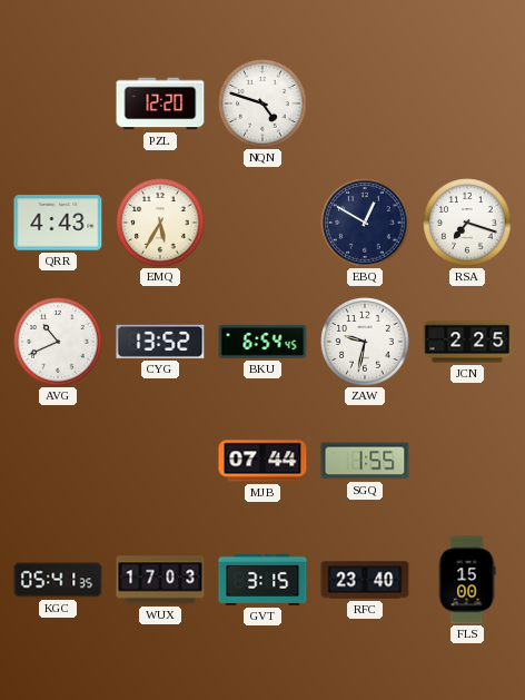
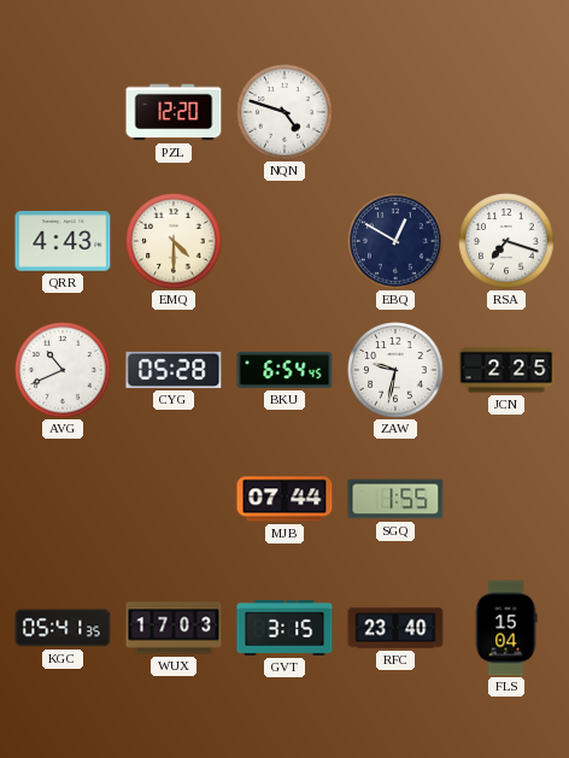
EMQ: 5:35 -> 4:30 (174, 241)
CYG: 13:52 -> 05:28 (174, 370)
FLS: 15:00 -> 15:04 (506, 628)
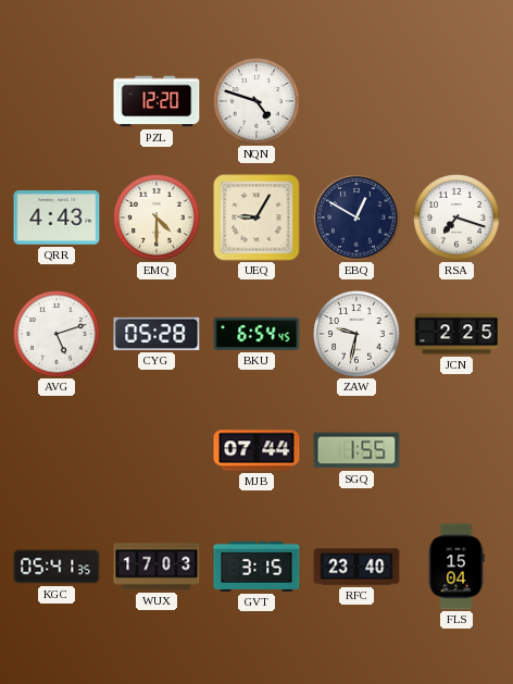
UEQ: none -> 9:05 (256, 217)
AVG: 10:41 -> 5:12 (57, 334)
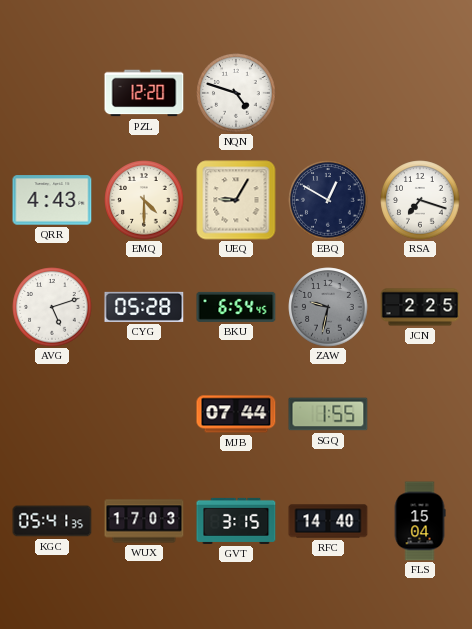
ZAW dial: white -> grey (328, 307)
RFC: 23:40 -> 14:40 (328, 521)
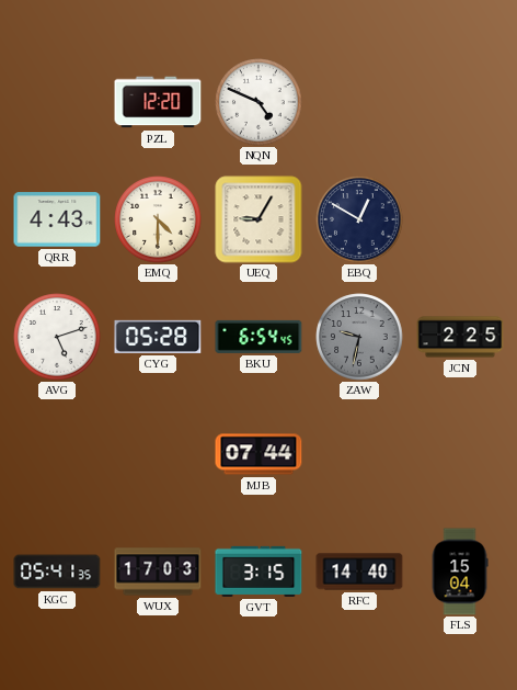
NQN: 4:48 -> 4:49 (258, 102)
RSA: 7:18 -> none (420, 200)
SGQ: 1:55 -> none (328, 414)
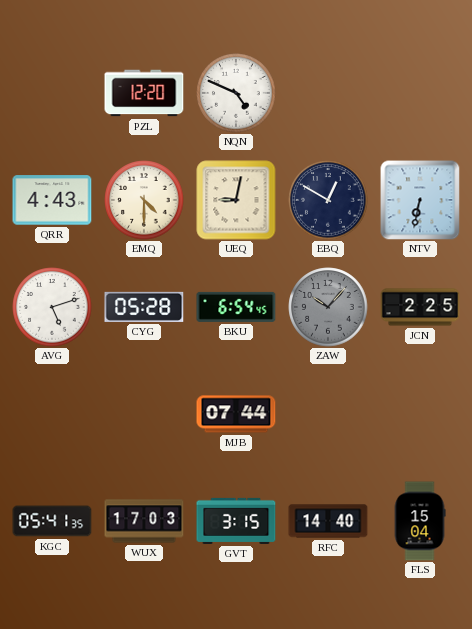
UEQ: 9:05 -> 9:02 (236, 200)
NTV: none -> 6:32 (420, 200)
ZAW: 9:32 -> 10:07 (328, 307)
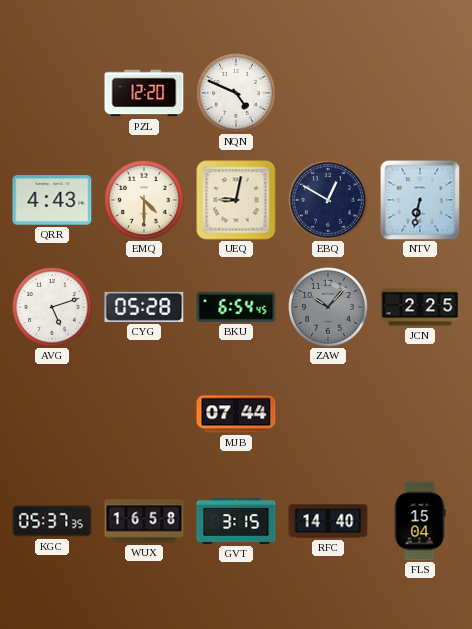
KGC: 05:41 -> 05:37 (52, 521)
WUX: 17:03 -> 16:58 (144, 521)
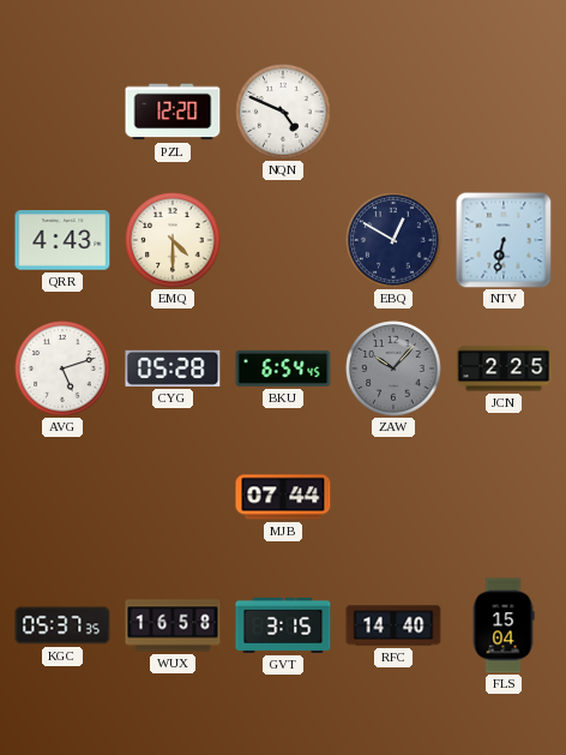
UEQ: 9:02 -> none (236, 200)
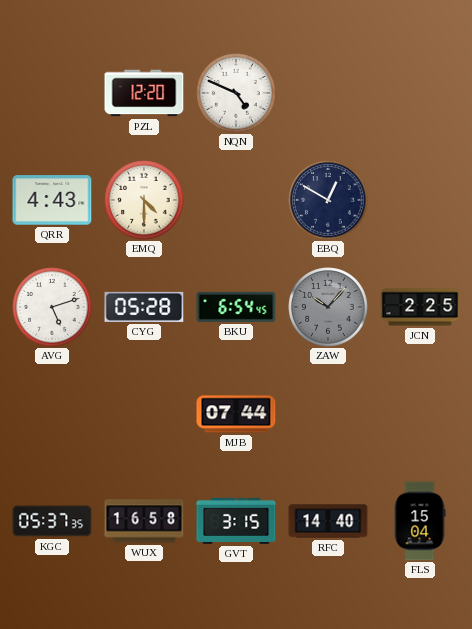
NTV: 6:32 -> none (504, 240)
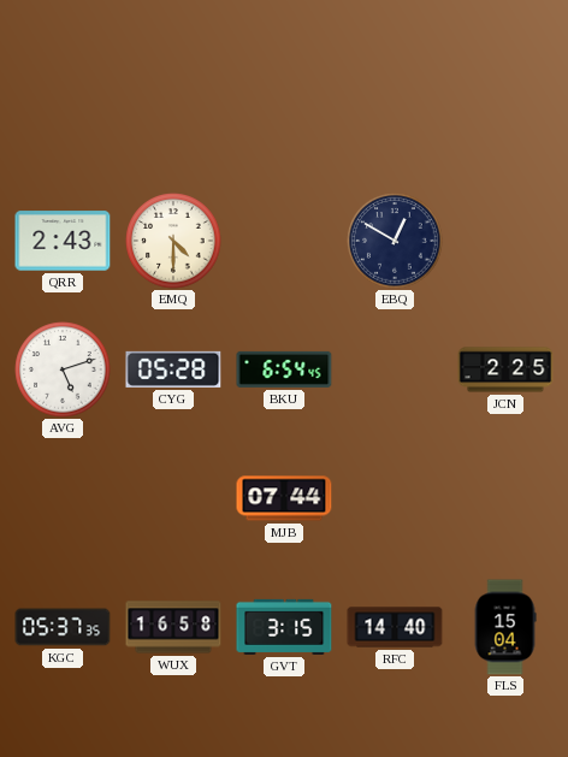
PZL: 12:20 -> none (144, 93)
NQN: 4:49 -> none (236, 93)
QRR: 4:43 -> 2:43 (63, 241)
ZAW: 10:07 -> none (328, 307)
